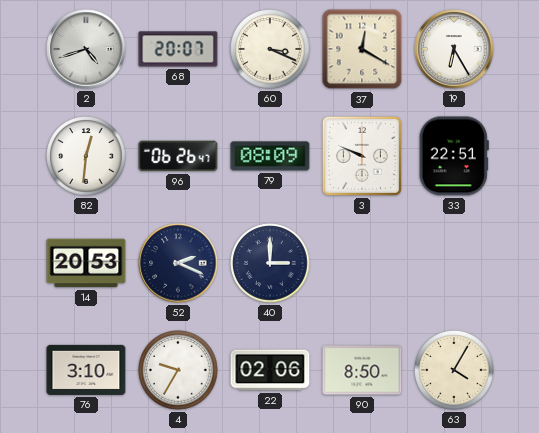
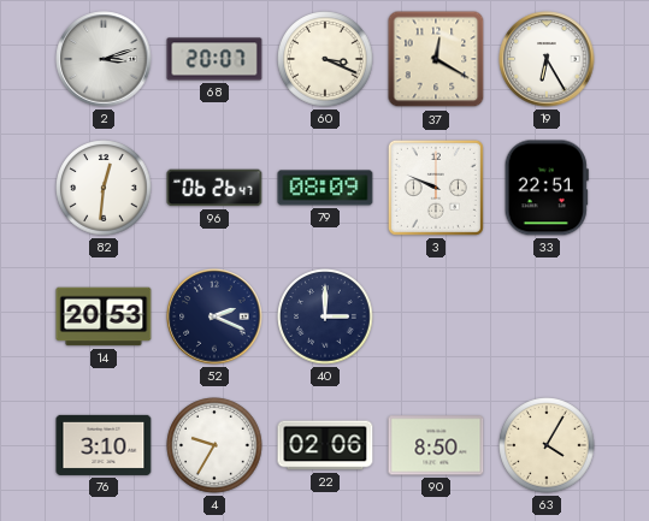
2: 4:42 -> 3:12 (104, 59)
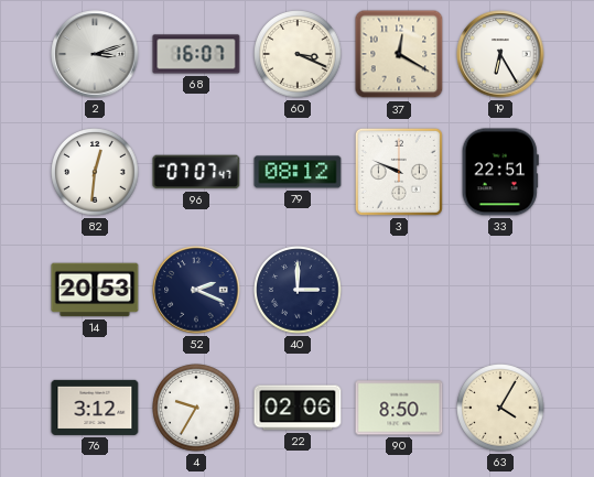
68: 20:07 -> 16:07 (196, 54)
96: 06:26 -> 07:07 (196, 172)
79: 08:09 -> 08:12 (298, 172)
76: 3:10 -> 3:12 (95, 408)
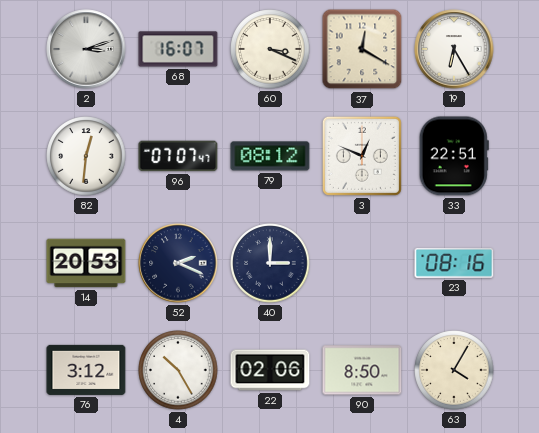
3: 9:49 -> 12:49 (362, 156)
23: none -> 08:16 (454, 263)
4: 9:35 -> 10:25 (178, 370)
